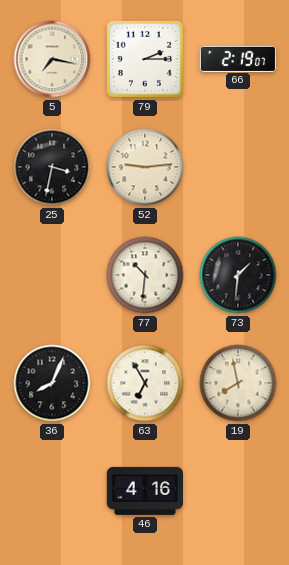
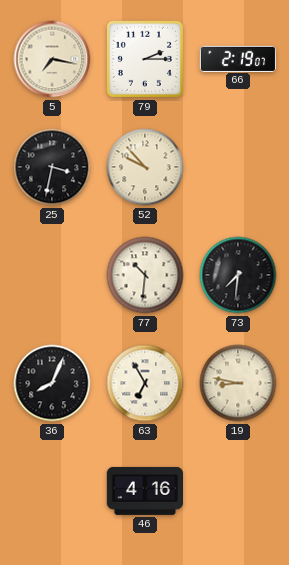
52: 9:14 -> 9:53 (145, 167)
73: 1:31 -> 7:31 (238, 275)
19: 7:58 -> 8:47 (238, 383)
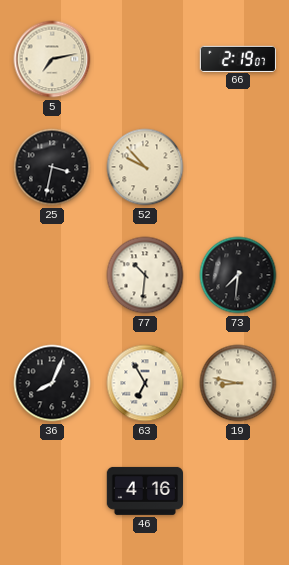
5: 7:17 -> 7:13 (52, 59)
79: 2:15 -> none (145, 59)
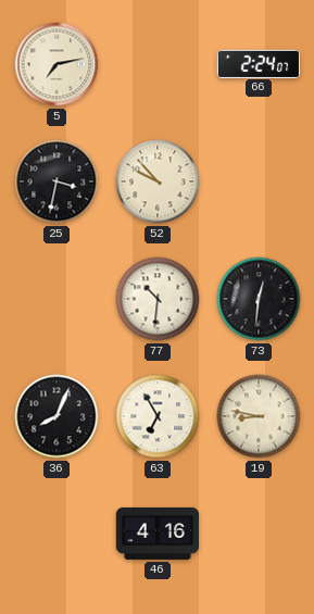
66: 2:19 -> 2:24 (258, 63)
73: 7:31 -> 12:31 (259, 299)
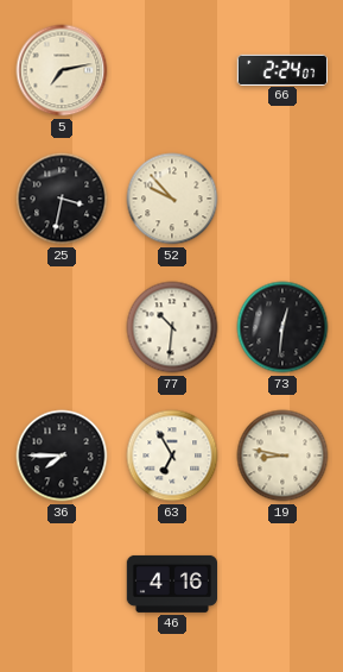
36: 8:04 -> 7:45 (62, 456)
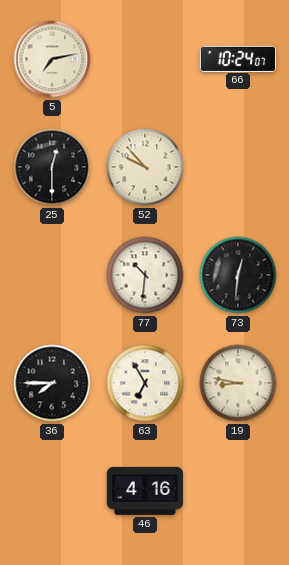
66: 2:24 -> 10:24 (237, 58)
25: 3:32 -> 12:30 (52, 167)
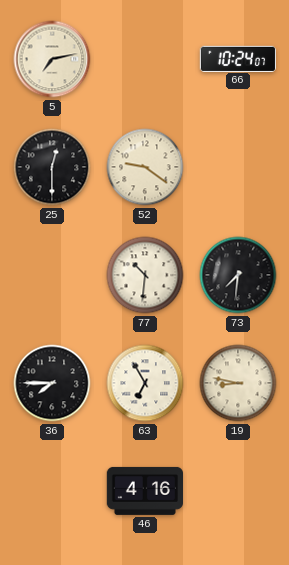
52: 9:53 -> 9:21 (145, 167)
73: 12:31 -> 7:31 (238, 275)
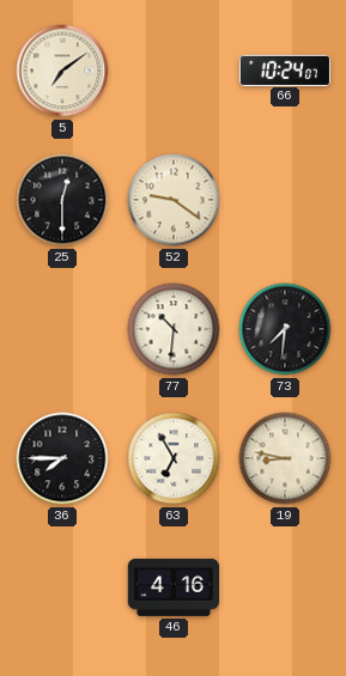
5: 7:13 -> 7:09 (62, 71)
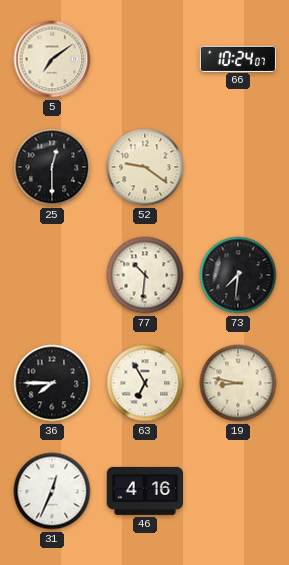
31: none -> 12:34 (52, 491)
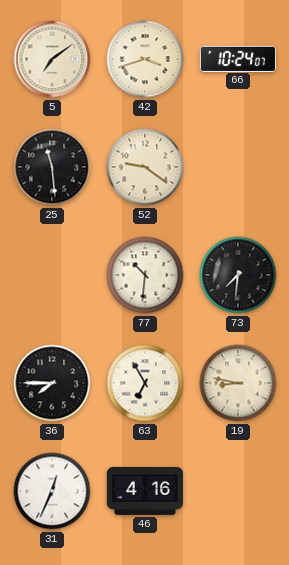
42: none -> 3:42 (145, 59)
25: 12:30 -> 11:29 (52, 167)
